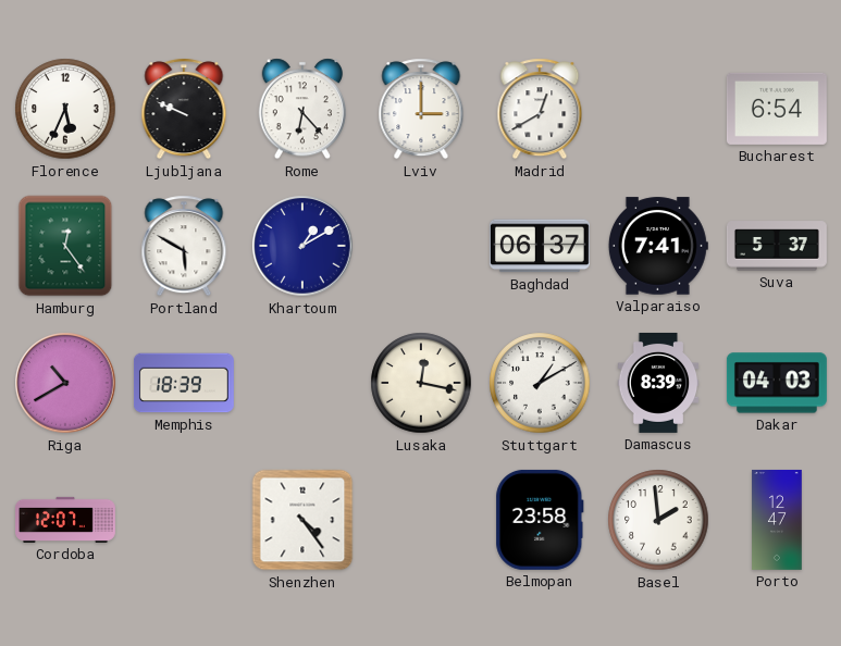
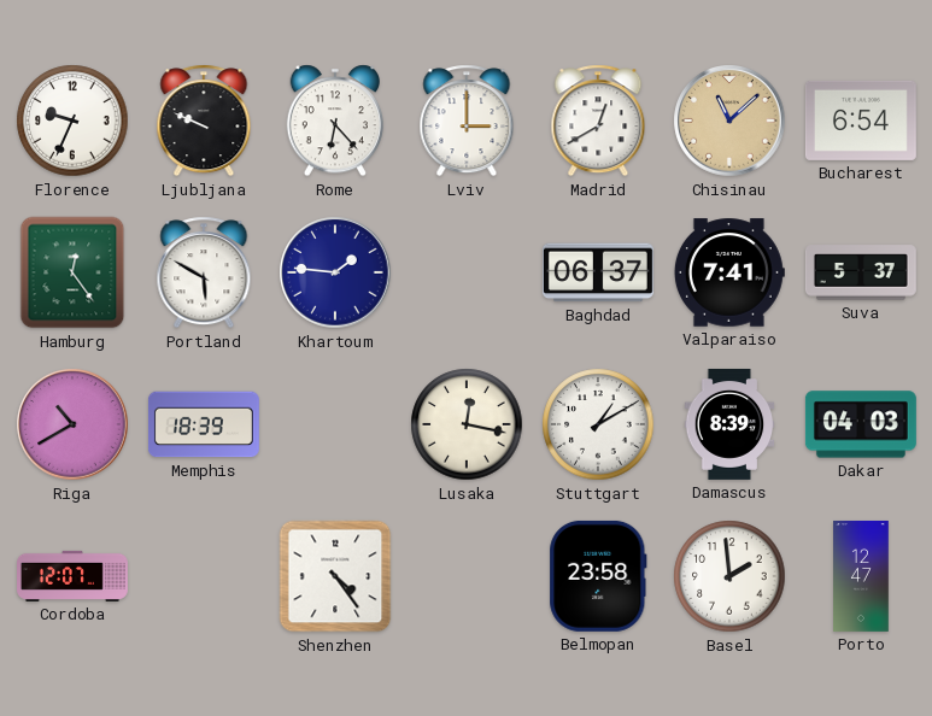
Florence: 5:34 -> 9:34 (72, 121)
Chisinau: none -> 11:08 (729, 121)
Khartoum: 1:10 -> 1:46 (335, 272)
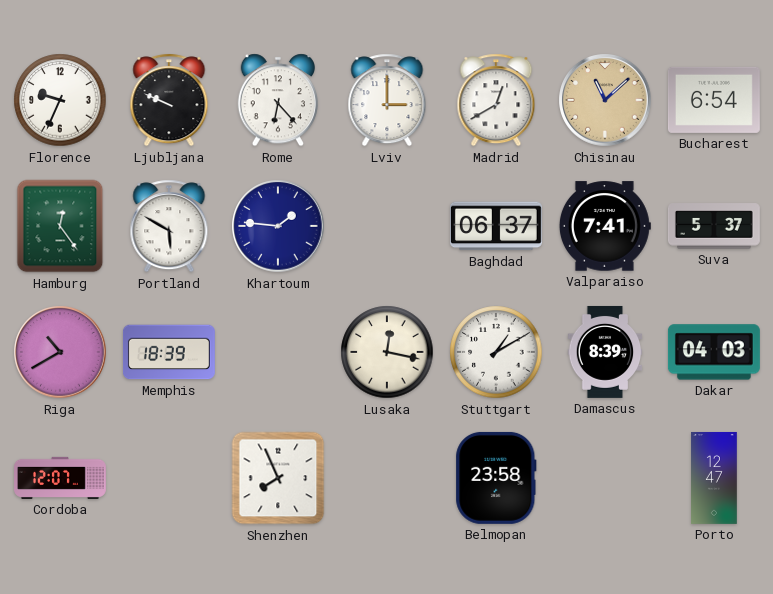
Shenzhen: 4:24 -> 7:56 (278, 478)
Basel: 1:59 -> none (729, 576)
